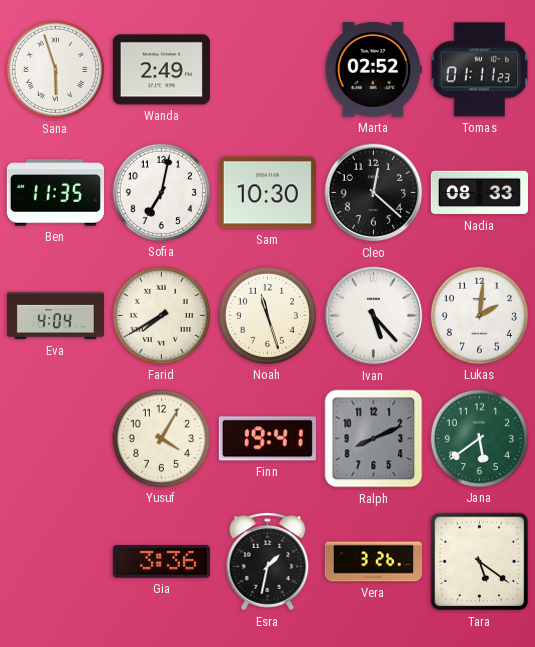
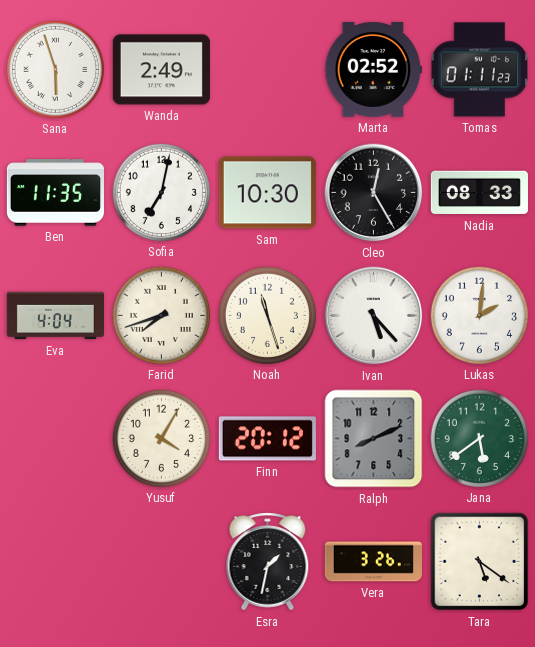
Cleo: 12:22 -> 12:25 (374, 193)
Farid: 7:40 -> 7:42 (161, 315)
Finn: 19:41 -> 20:12 (267, 439)
Gia: 3:36 -> none (161, 562)
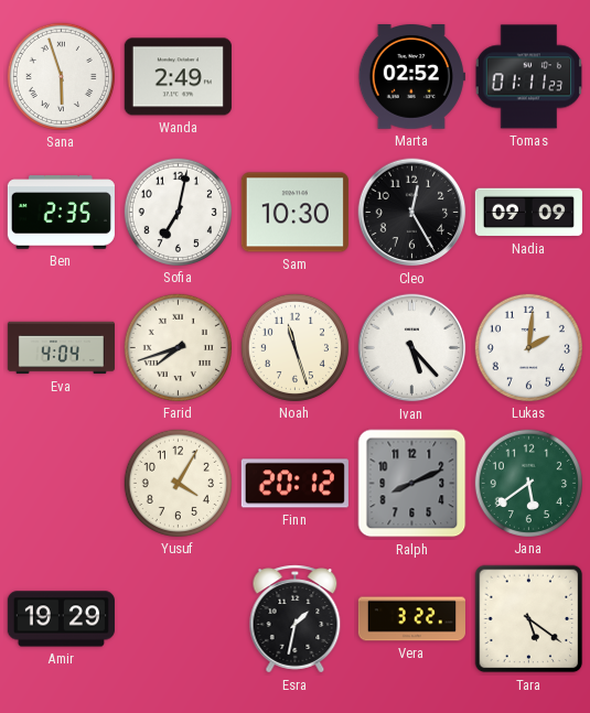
Ben: 11:35 -> 2:35 (61, 213)
Nadia: 08:33 -> 09:09 (528, 213)
Amir: none -> 19:29 (61, 619)
Vera: 3:26 -> 3:22 (411, 619)
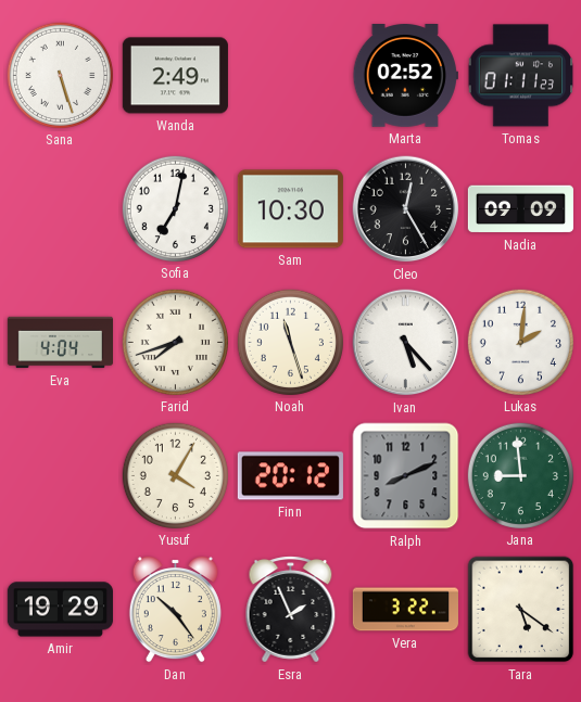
Sana: 5:57 -> 5:27 (60, 75)
Ben: 2:35 -> none (61, 213)
Jana: 5:39 -> 8:59 (520, 475)
Dan: none -> 10:24 (175, 609)
Esra: 1:32 -> 1:56 (291, 610)
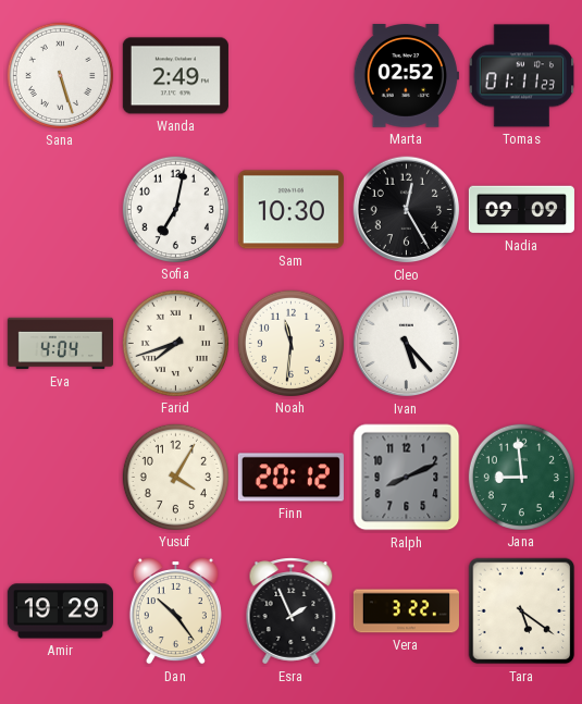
Noah: 11:27 -> 11:31 (290, 343)
Lukas: 2:01 -> none (520, 342)
